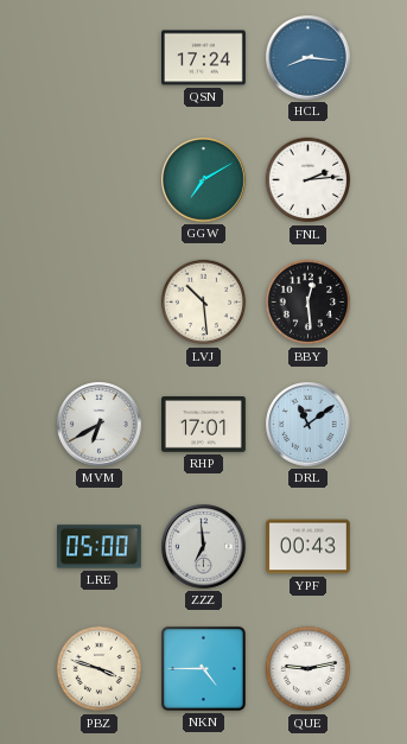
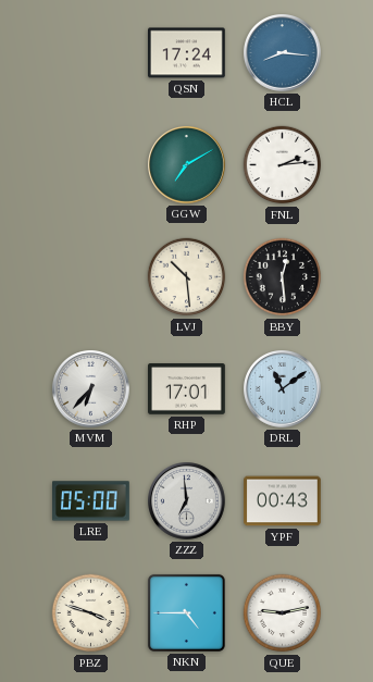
MVM: 6:40 -> 6:37 (91, 389)
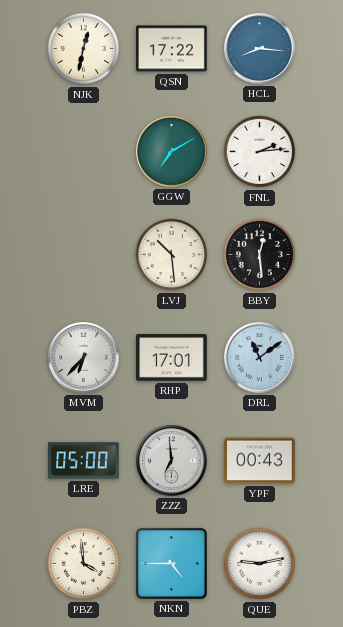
NJK: none -> 12:32 (84, 49)
QSN: 17:24 -> 17:22 (172, 49)
PBZ: 3:48 -> 3:59 (84, 564)
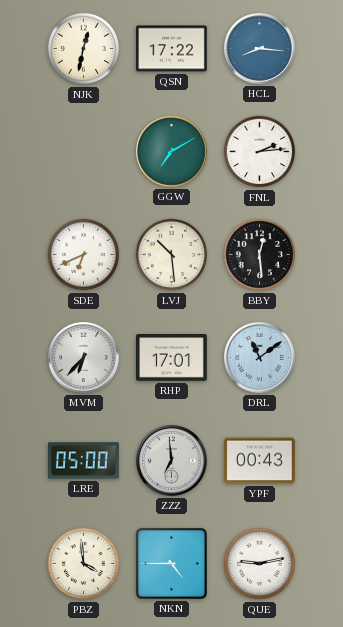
SDE: none -> 6:41 (84, 255)
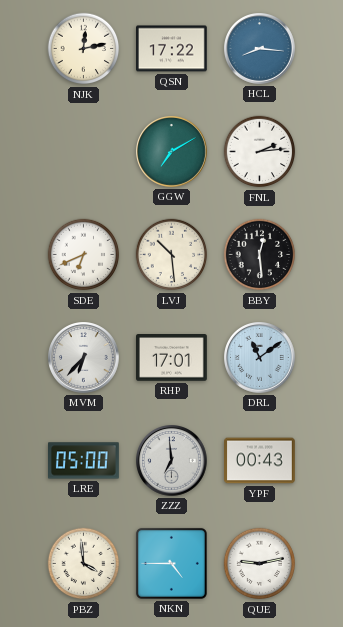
NJK: 12:32 -> 12:13 (84, 49)
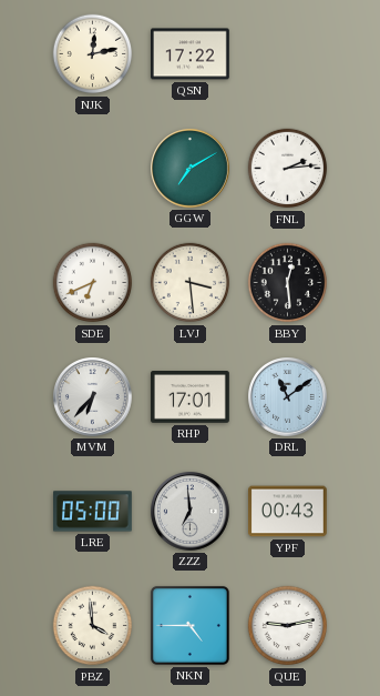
HCL: 8:16 -> none (260, 49)
LVJ: 10:29 -> 3:29 (191, 283)
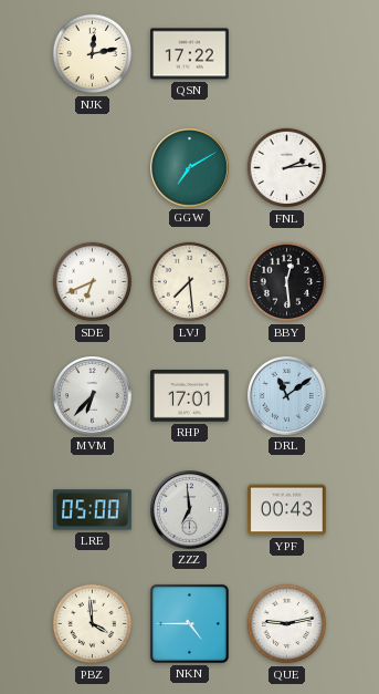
LVJ: 3:29 -> 7:29 (190, 282)
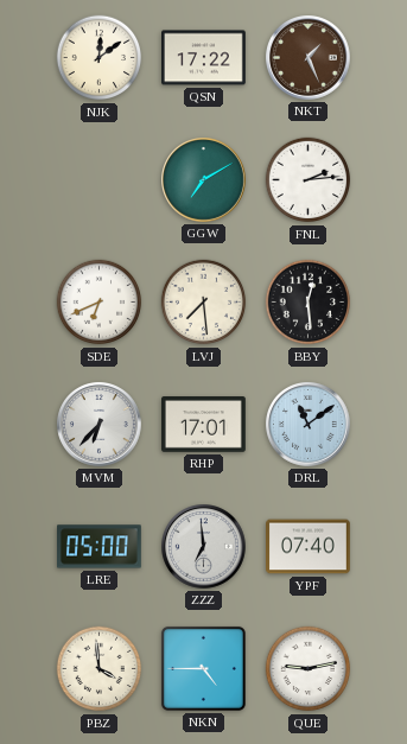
NJK: 12:13 -> 12:09 (100, 58)
NKT: none -> 1:26 (309, 58)
YPF: 00:43 -> 07:40 (309, 547)
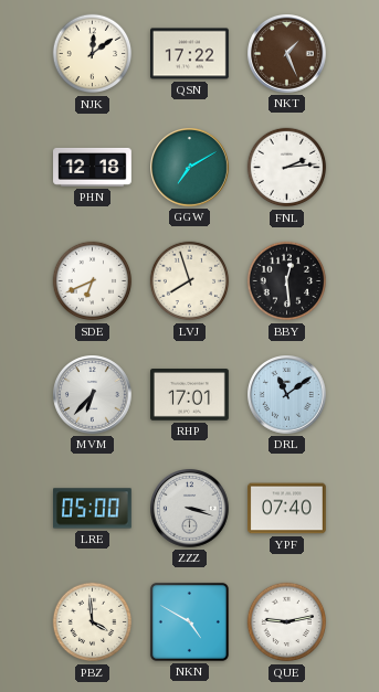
PHN: none -> 12:18 (93, 167)
LVJ: 7:29 -> 7:57 (190, 281)
ZZZ: 6:59 -> 3:18 (190, 509)
NKN: 4:45 -> 4:50 (189, 621)
